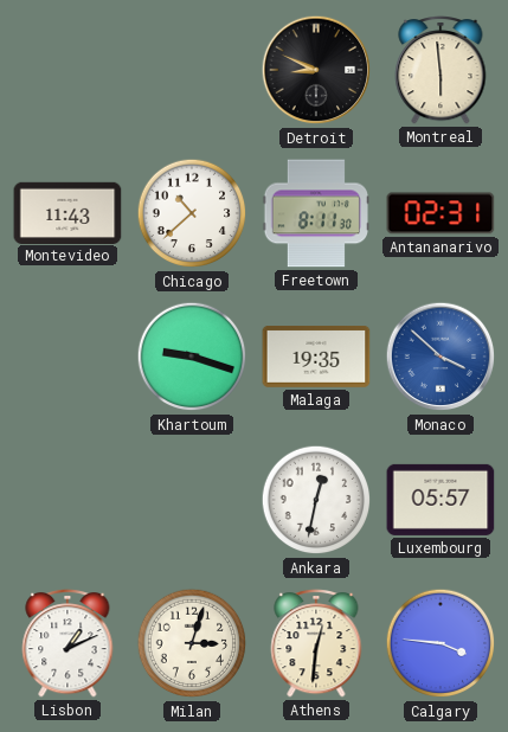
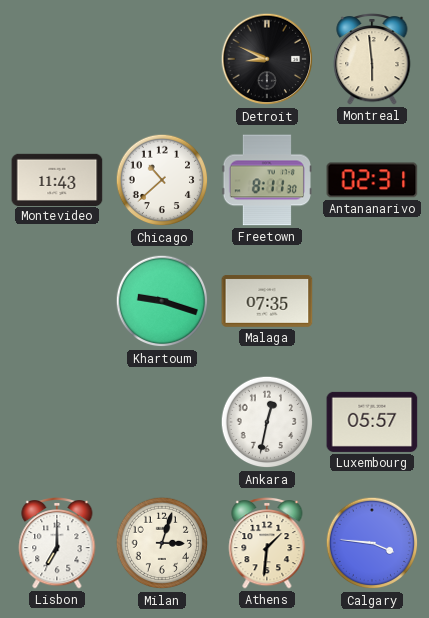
Malaga: 19:35 -> 07:35 (267, 302)
Monaco: 3:52 -> none (441, 357)
Lisbon: 1:11 -> 7:00 (57, 543)
Athens: 12:31 -> 1:31 (267, 543)
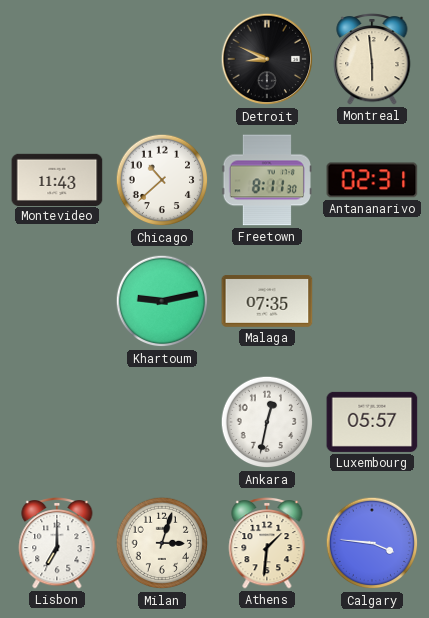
Khartoum: 9:18 -> 9:13 (162, 301)
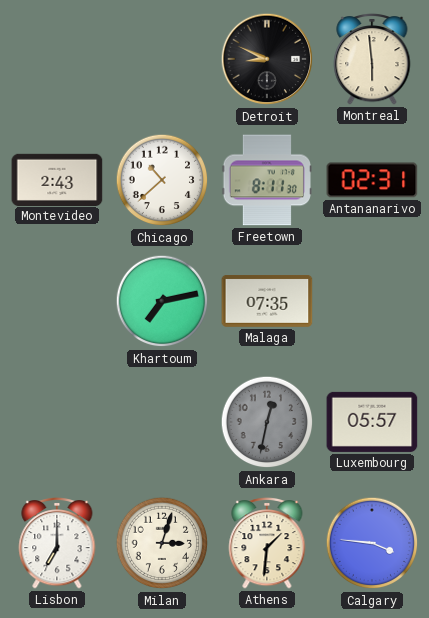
Montevideo: 11:43 -> 2:43 (57, 179)
Khartoum: 9:13 -> 7:13 (162, 301)
Ankara dial: white -> grey (267, 422)
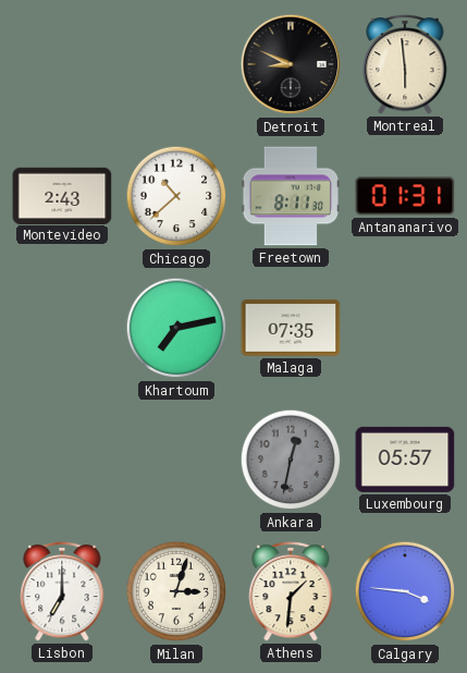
Antananarivo: 02:31 -> 01:31 (405, 196)
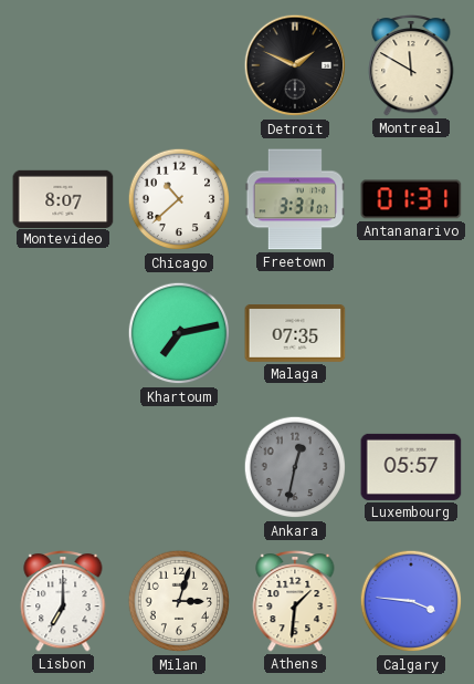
Detroit: 8:49 -> 1:49 (295, 65)
Montreal: 5:59 -> 11:50 (411, 65)
Montevideo: 2:43 -> 8:07 (63, 198)
Freetown: 8:11 -> 3:31 (294, 199)
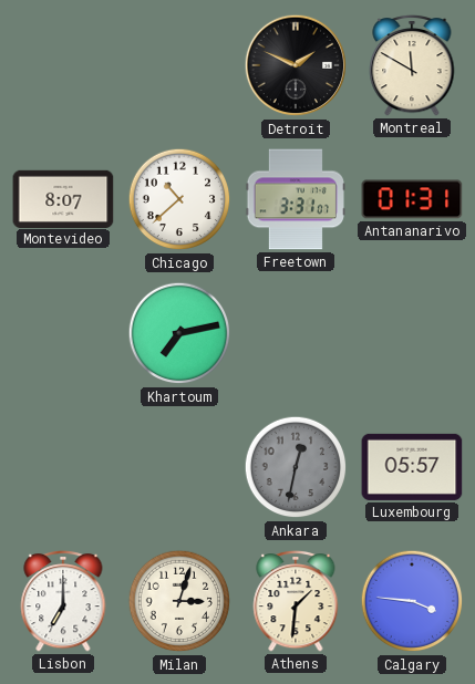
Malaga: 07:35 -> none (295, 334)
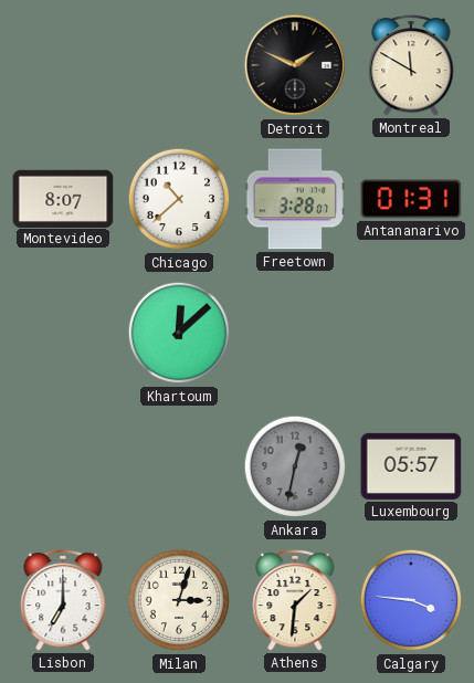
Freetown: 3:31 -> 3:28 (294, 199)
Khartoum: 7:13 -> 12:08 (179, 333)
